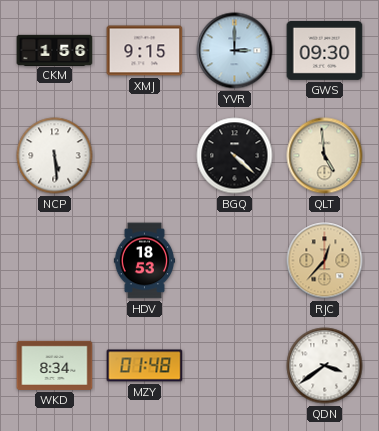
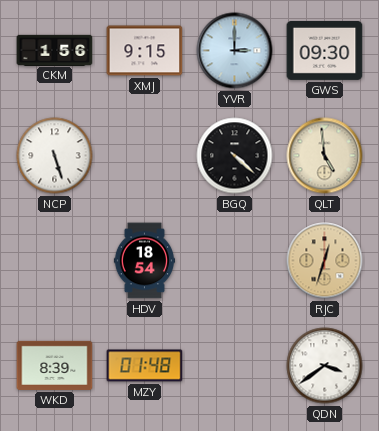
NCP: 5:29 -> 5:27 (55, 156)
HDV: 18:53 -> 18:54 (144, 261)
RJC: 12:37 -> 12:33 (325, 261)
WKD: 8:34 -> 8:39 (55, 365)
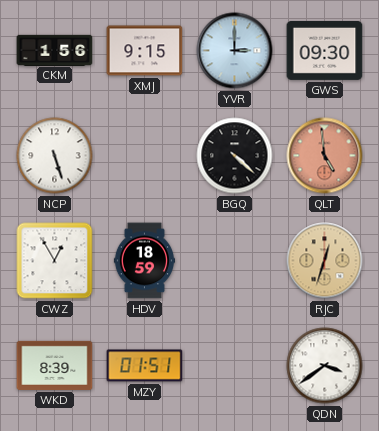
QLT dial: cream -> salmon (325, 156)
CWZ: none -> 12:55 (55, 261)
HDV: 18:54 -> 18:59 (144, 261)
MZY: 01:48 -> 01:51 (145, 366)
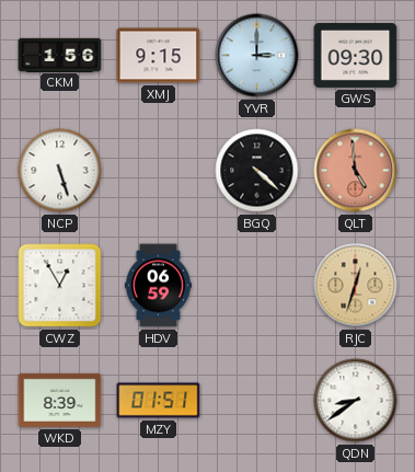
HDV: 18:59 -> 06:59 (158, 286)
QDN: 3:39 -> 8:39 (356, 401)
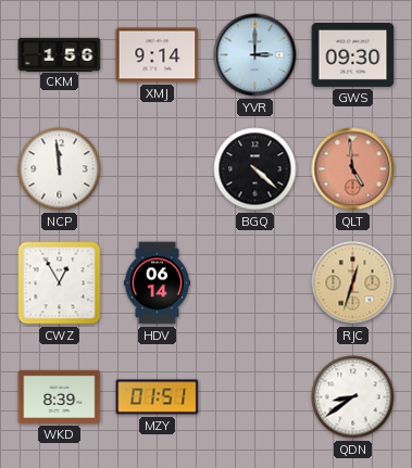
XMJ: 9:15 -> 9:14 (158, 55)
NCP: 5:27 -> 11:59 (60, 169)
HDV: 06:59 -> 06:14 (157, 283)
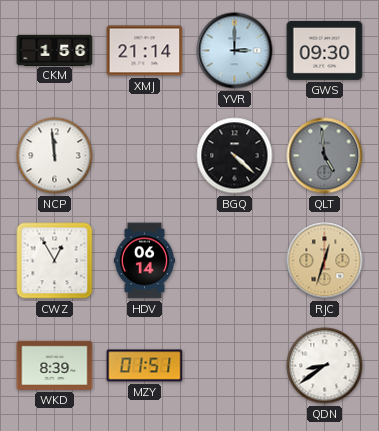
XMJ: 9:14 -> 21:14 (145, 51)
QLT dial: salmon -> grey (325, 156)
